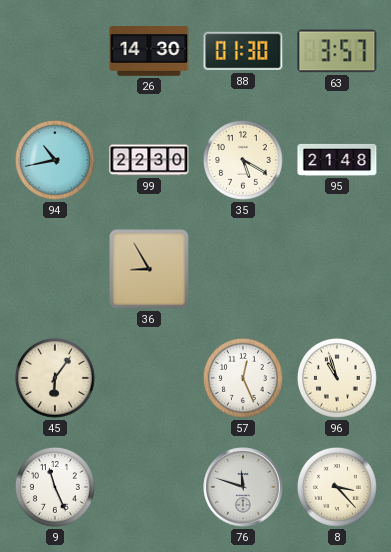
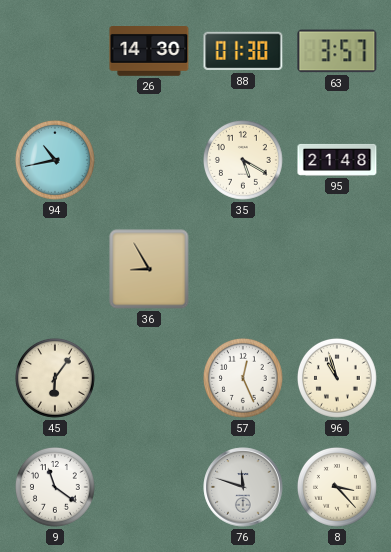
99: 22:30 -> none (149, 160)
9: 11:26 -> 11:21 (55, 487)
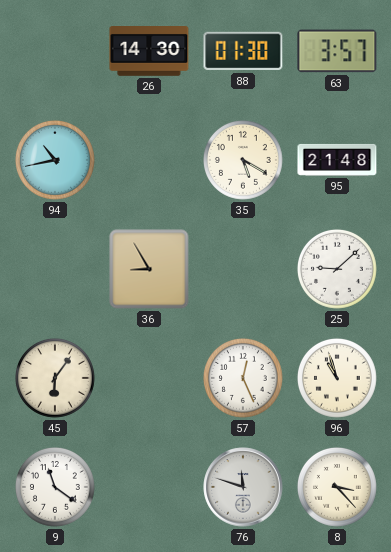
25: none -> 9:08 (337, 269)
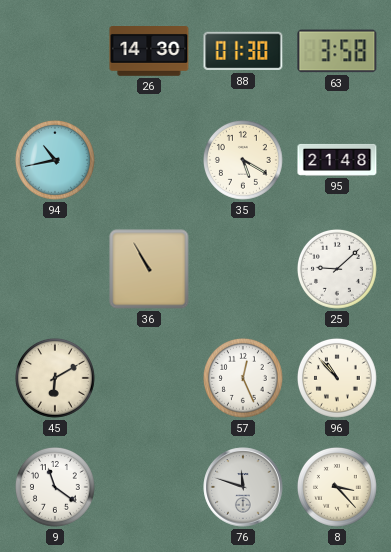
63: 3:57 -> 3:58 (337, 51)
36: 8:55 -> 10:55 (149, 269)
45: 6:06 -> 6:10 (55, 378)
96: 10:57 -> 10:53 (337, 378)
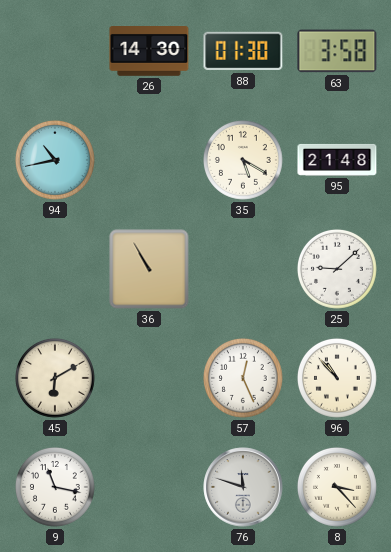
9: 11:21 -> 11:17 (55, 487)
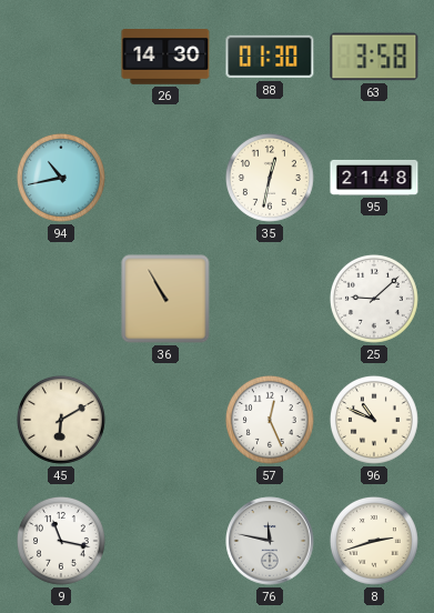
35: 5:20 -> 12:32 (270, 178)
96: 10:53 -> 10:49 (374, 420)
76: 11:48 -> 11:47 (270, 541)
8: 3:23 -> 2:42 (374, 541)
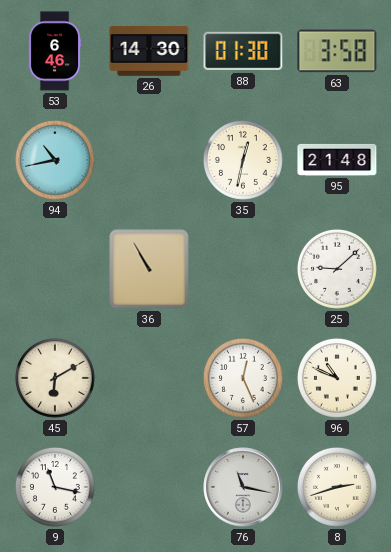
53: none -> 6:46 (55, 51)
76: 11:47 -> 11:17 (243, 487)
